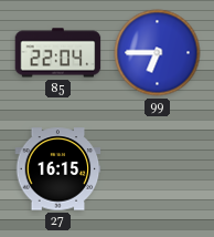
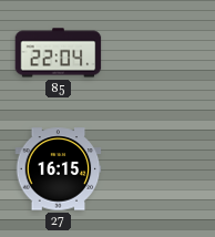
99: 6:45 -> none (158, 53)
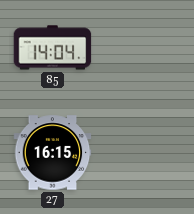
85: 22:04 -> 14:04 (53, 48)
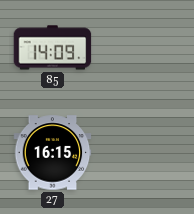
85: 14:04 -> 14:09 (53, 48)
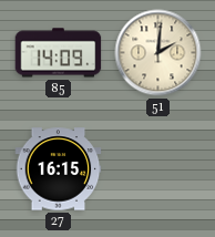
51: none -> 2:01 (158, 53)
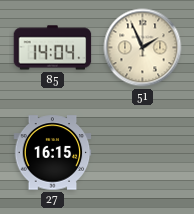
85: 14:09 -> 14:04 (53, 48)
51: 2:01 -> 1:56 (143, 48)
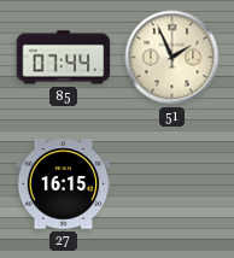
85: 14:04 -> 07:44 (64, 58)
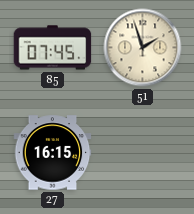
85: 07:44 -> 07:45 (53, 48)
51: 1:56 -> 1:57 (143, 48)
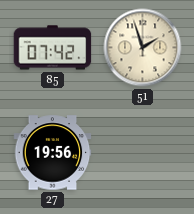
85: 07:45 -> 07:42 (53, 48)
27: 16:15 -> 19:56 (53, 153)
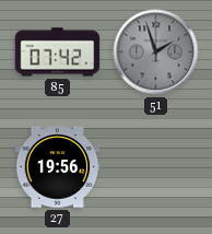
51 dial: cream -> grey (156, 52)
